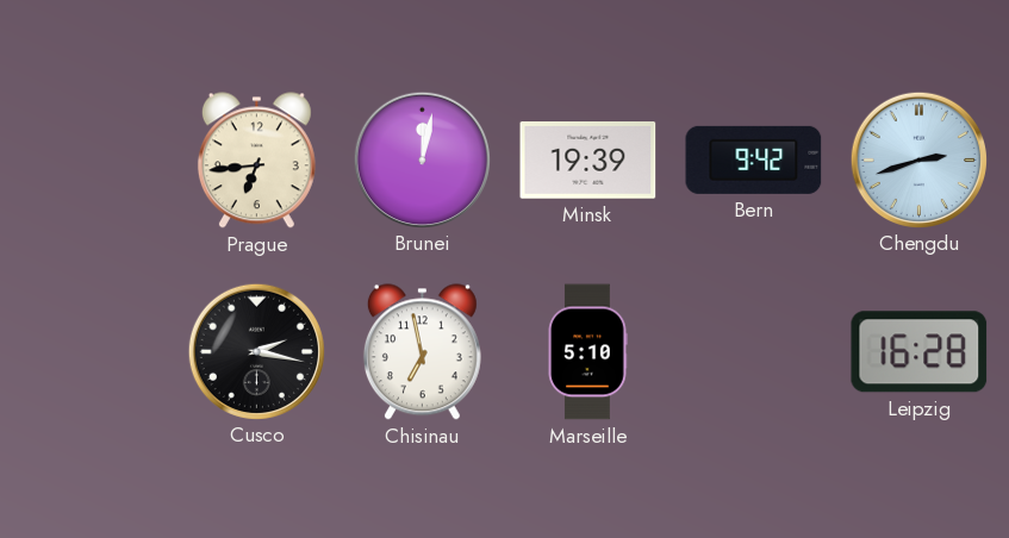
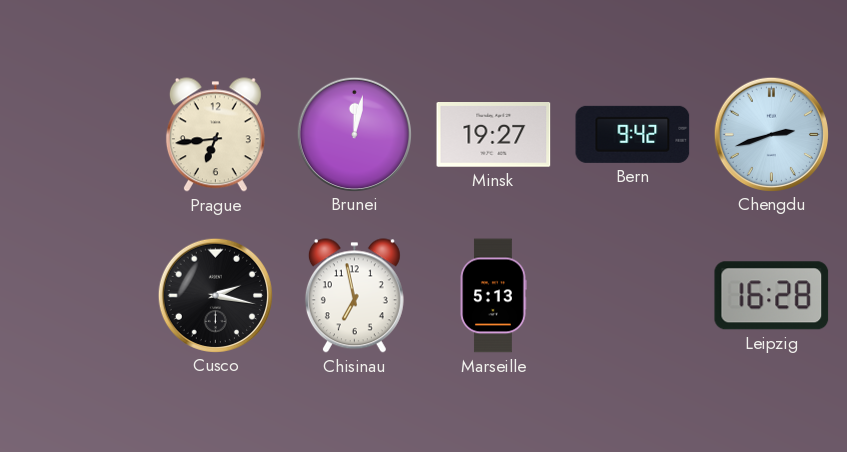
Minsk: 19:39 -> 19:27 (494, 135)
Marseille: 5:10 -> 5:13 (493, 296)
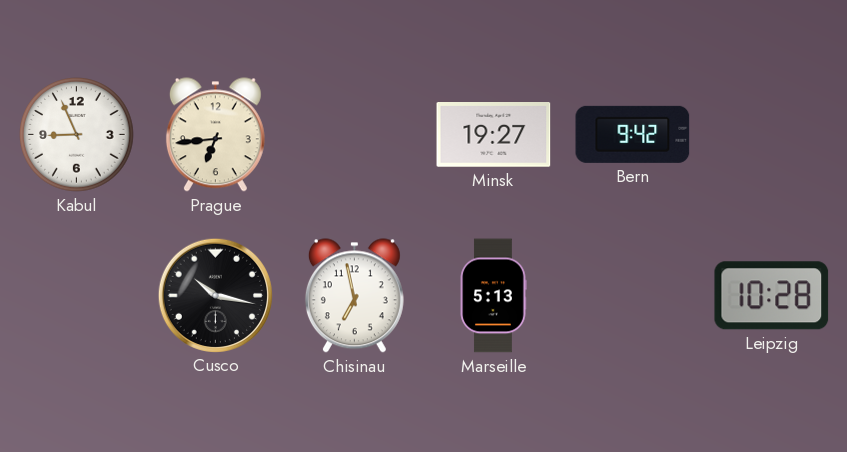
Kabul: none -> 8:56 (77, 135)
Brunei: 12:02 -> none (354, 134)
Chengdu: 2:42 -> none (771, 134)
Cusco: 2:17 -> 10:17 (215, 295)
Leipzig: 16:28 -> 10:28 (772, 296)
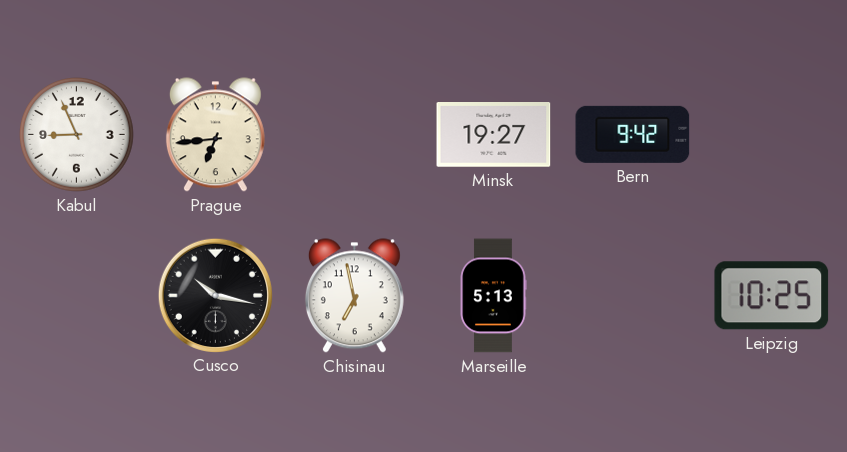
Leipzig: 10:28 -> 10:25 (772, 296)
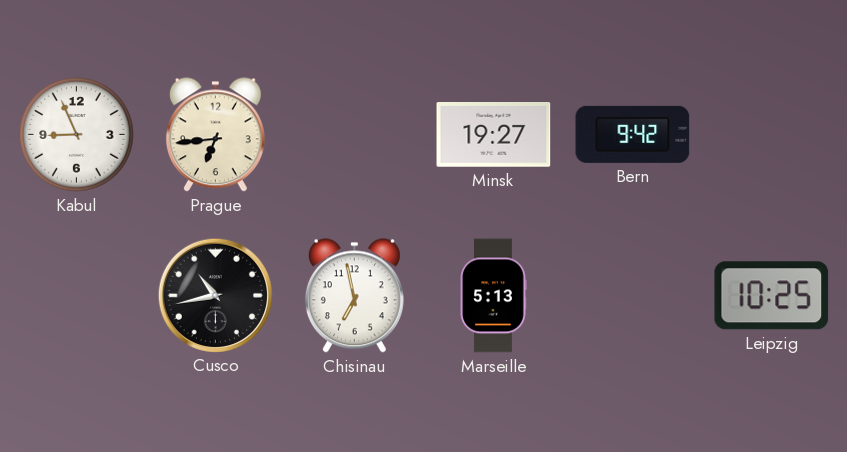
Cusco: 10:17 -> 10:43 (215, 295)
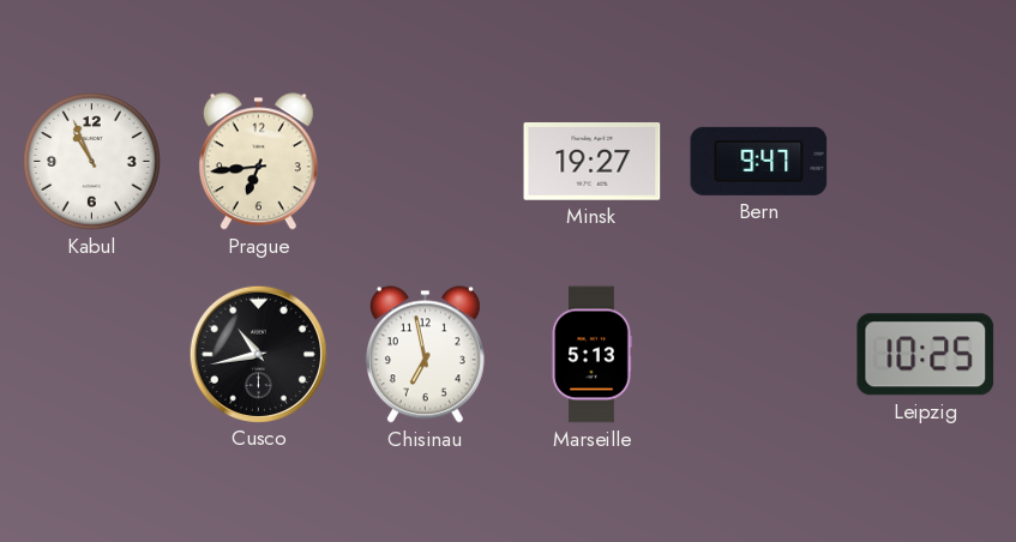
Kabul: 8:56 -> 10:56 (92, 162)
Bern: 9:42 -> 9:47 (759, 161)
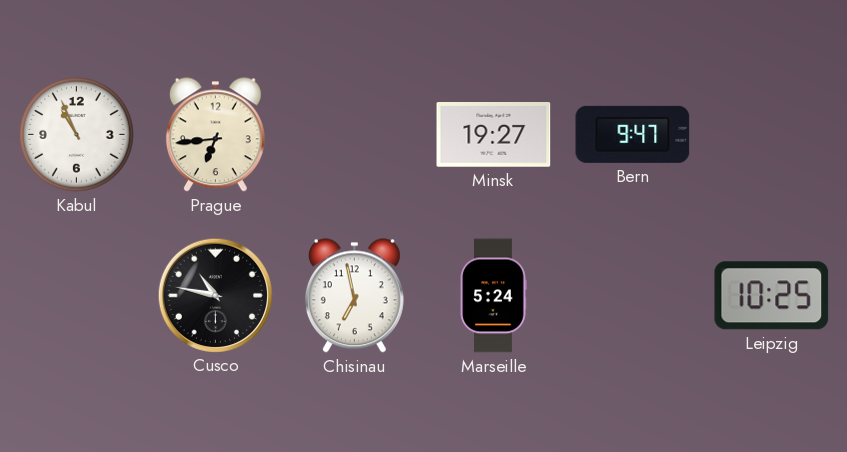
Cusco: 10:43 -> 10:47 (215, 295)
Marseille: 5:13 -> 5:24 (493, 296)
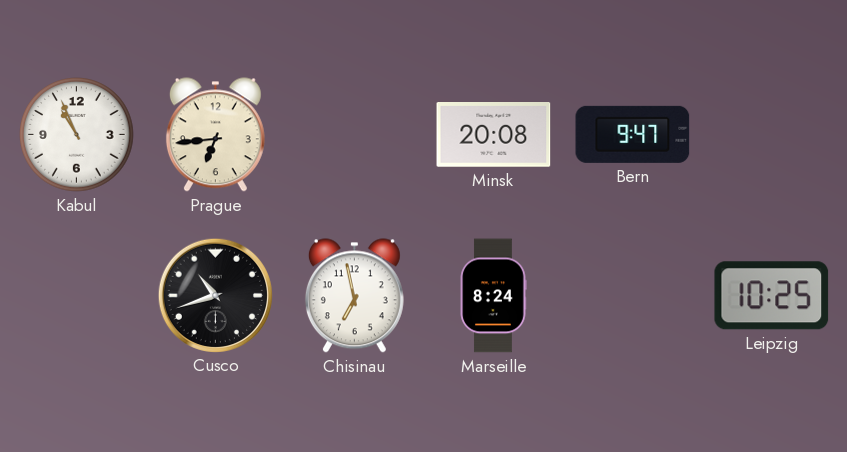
Minsk: 19:27 -> 20:08 (494, 135)
Cusco: 10:47 -> 10:42 (215, 295)
Marseille: 5:24 -> 8:24 (493, 296)
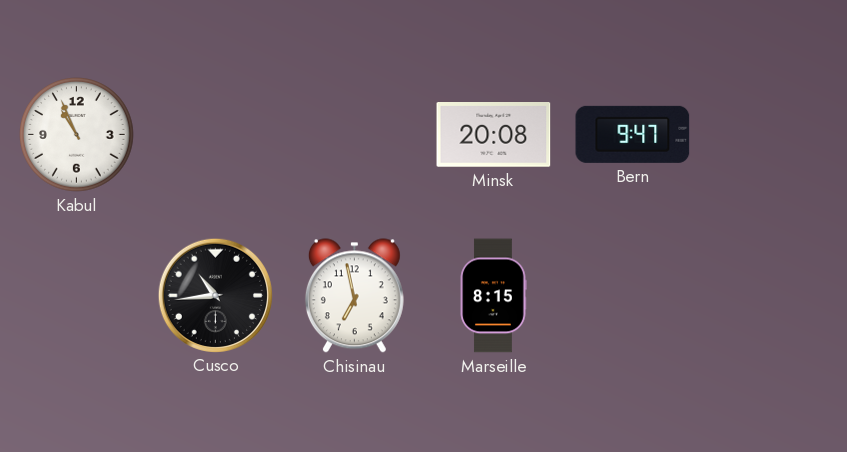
Prague: 6:44 -> none (215, 135)
Cusco: 10:42 -> 10:44 (215, 295)
Marseille: 8:24 -> 8:15 (493, 296)
Leipzig: 10:25 -> none (772, 296)
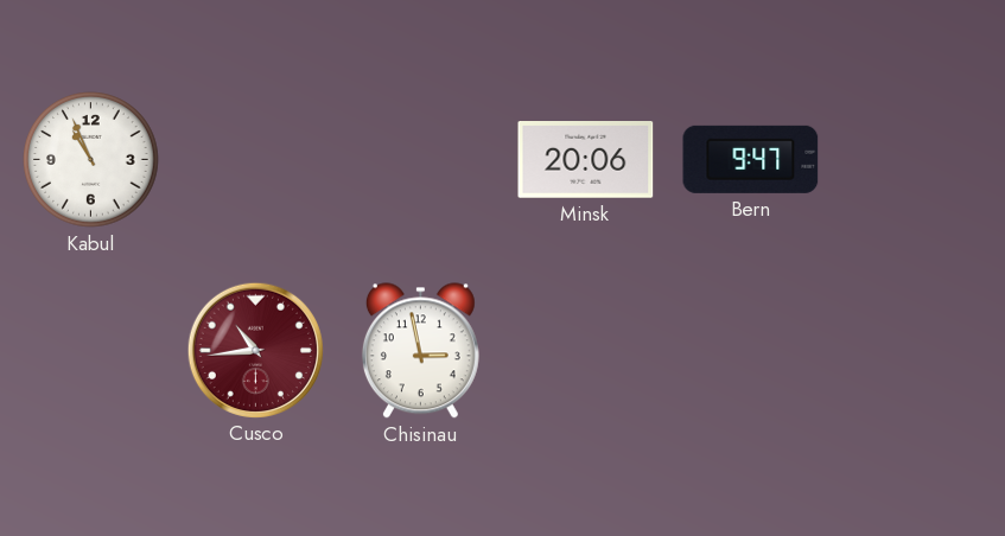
Minsk: 20:08 -> 20:06 (586, 160)
Cusco dial: black -> burgundy (255, 350)
Chisinau: 6:58 -> 2:58 (420, 351)
Marseille: 8:15 -> none (493, 296)
